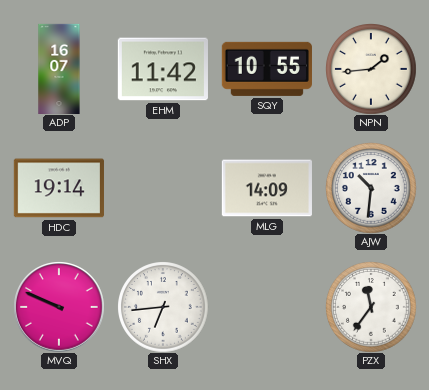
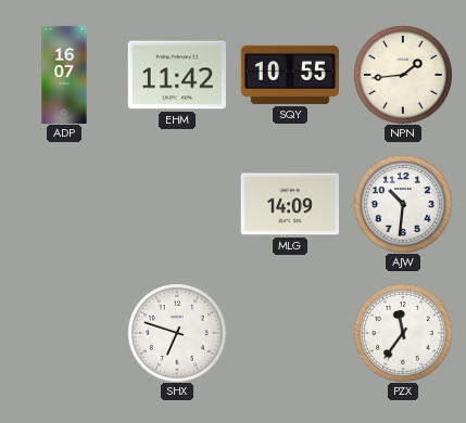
HDC: 19:14 -> none (59, 188)
MVQ: 9:49 -> none (59, 307)
SHX: 6:44 -> 6:48 (177, 333)
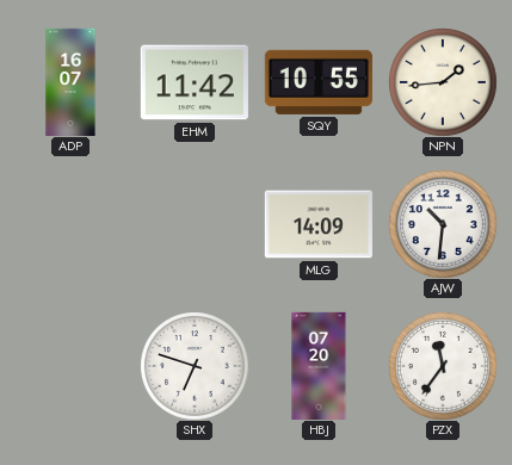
HBJ: none -> 07:20 (319, 365)
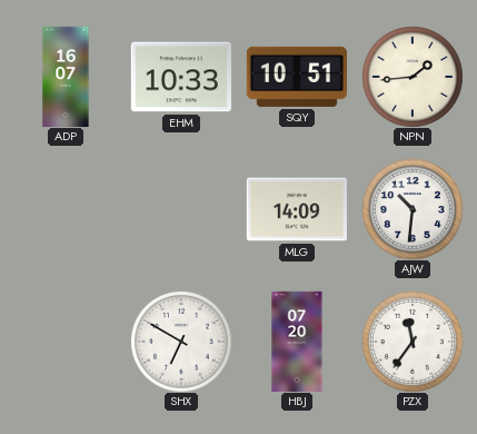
EHM: 11:42 -> 10:33 (181, 77)
SQY: 10:55 -> 10:51 (297, 77)
SHX: 6:48 -> 6:50 (181, 342)
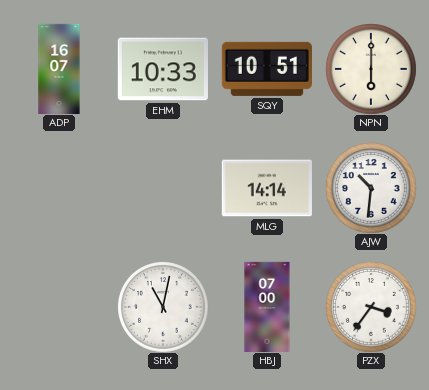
NPN: 1:44 -> 6:00 (371, 69)
MLG: 14:09 -> 14:14 (267, 188)
SHX: 6:50 -> 11:02 (163, 307)
HBJ: 07:20 -> 07:00 (267, 306)
PZX: 11:36 -> 3:36 (371, 307)
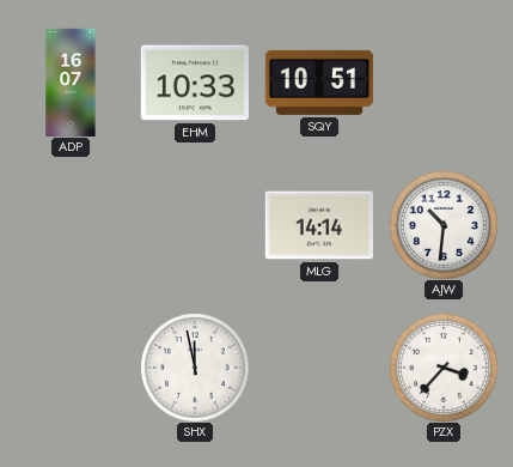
NPN: 6:00 -> none (371, 69)
SHX: 11:02 -> 11:58 (195, 368)
HBJ: 07:00 -> none (267, 306)
PZX: 3:36 -> 3:37 (444, 368)
